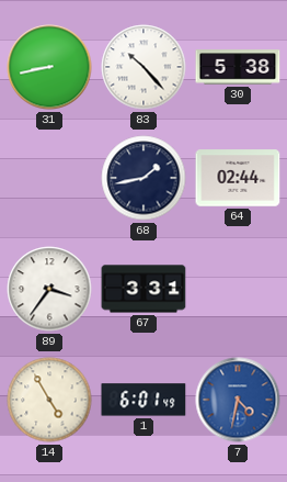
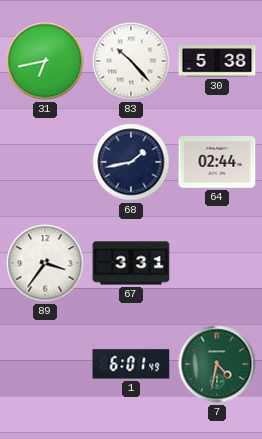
31: 8:43 -> 6:43 (45, 61)
14: 4:55 -> none (49, 400)
7 dial: blue -> green (217, 364)
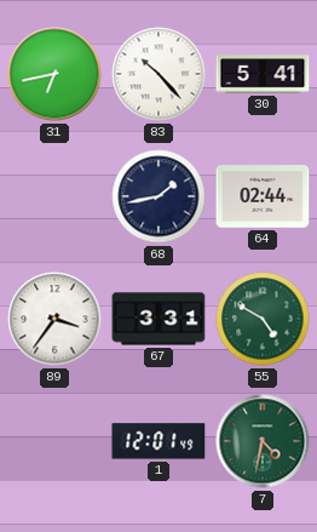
30: 5:38 -> 5:41 (263, 74)
55: none -> 4:50 (263, 319)
1: 6:01 -> 12:01 (158, 441)
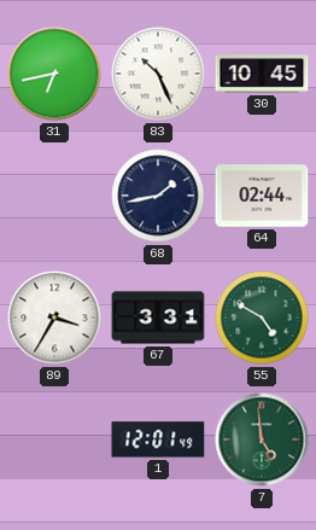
83: 10:23 -> 10:26 (158, 74)
30: 5:41 -> 10:45 (262, 74)
89: 3:36 -> 3:35 (54, 318)
7: 4:32 -> 4:59 (262, 439)
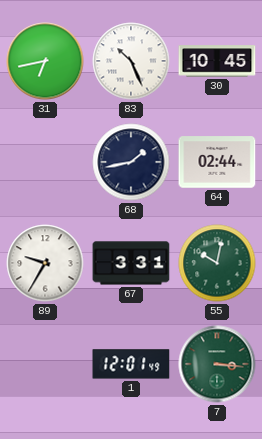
89: 3:35 -> 9:35 (45, 263)
55: 4:50 -> 10:02 (217, 263)
7: 4:59 -> 3:16 (217, 364)
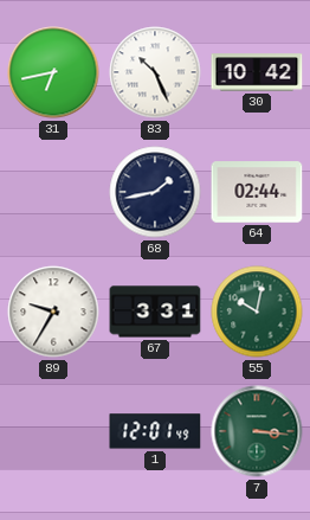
30: 10:45 -> 10:42 (257, 72)
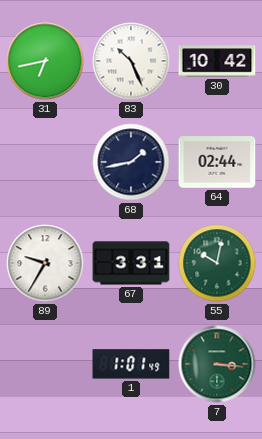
1: 12:01 -> 1:01 (131, 364)
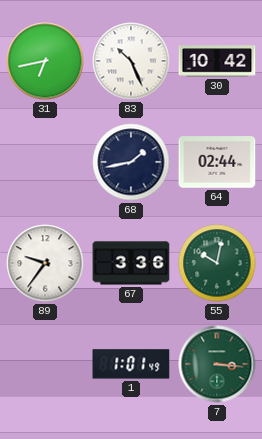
89: 9:35 -> 9:36 (45, 263)
67: 3:31 -> 3:36 (131, 263)
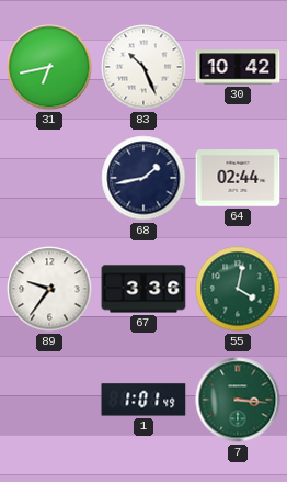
55: 10:02 -> 4:02 (238, 289)
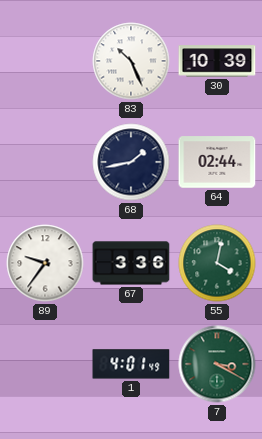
31: 6:43 -> none (49, 67)
30: 10:42 -> 10:39 (217, 61)
1: 1:01 -> 4:01 (131, 364)
7: 3:16 -> 3:20 (217, 364)
